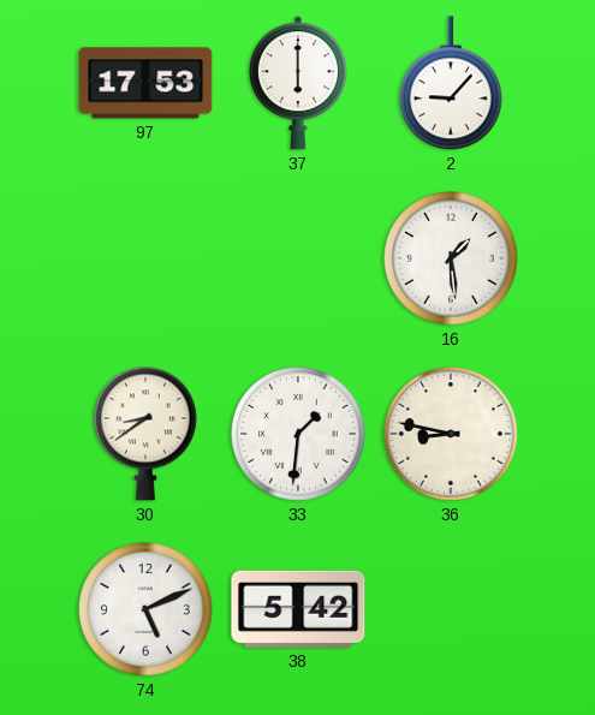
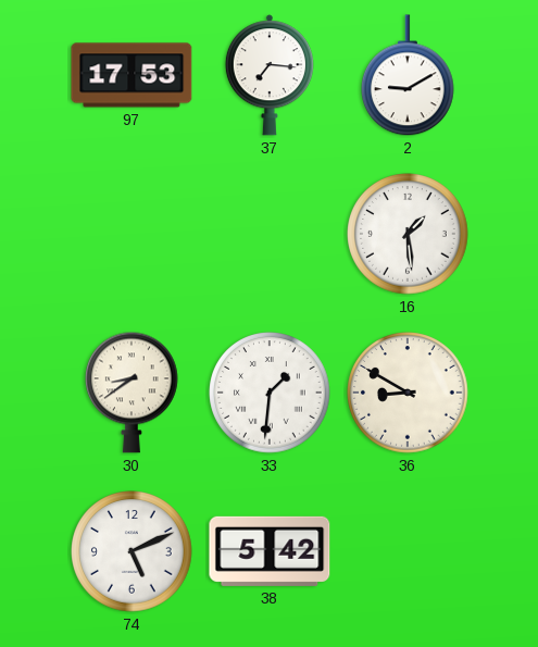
37: 6:00 -> 7:16 (270, 75)
2: 9:07 -> 9:10 (409, 76)
36: 8:47 -> 8:50 (408, 393)
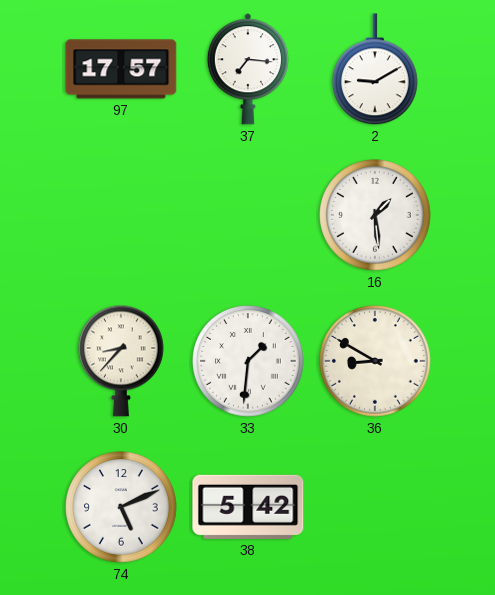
97: 17:53 -> 17:57 (121, 69)
30: 8:39 -> 8:37 (122, 361)
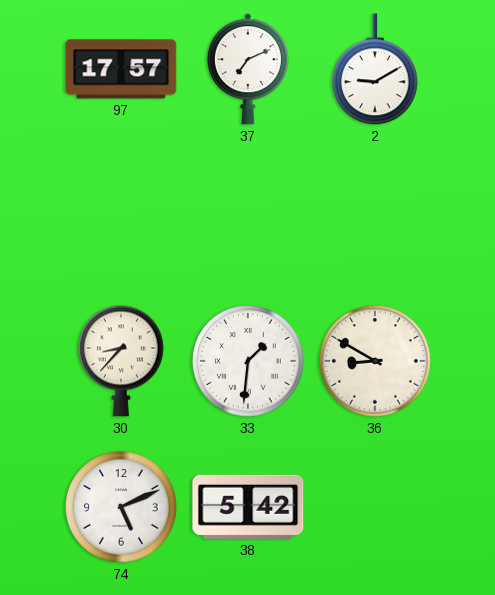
37: 7:16 -> 7:11 (248, 69)
16: 1:29 -> none (375, 215)
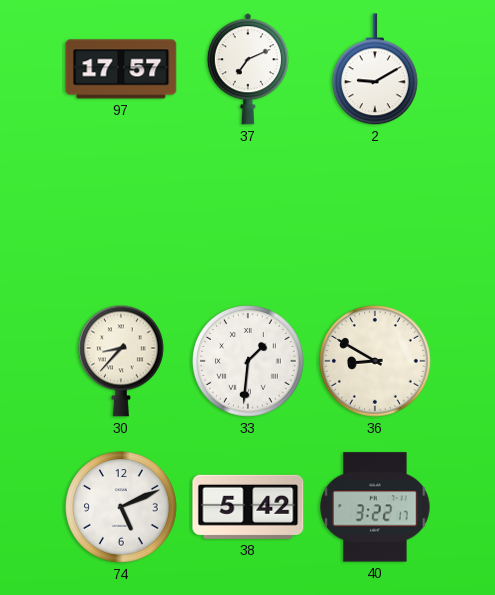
40: none -> 3:22 (375, 507)
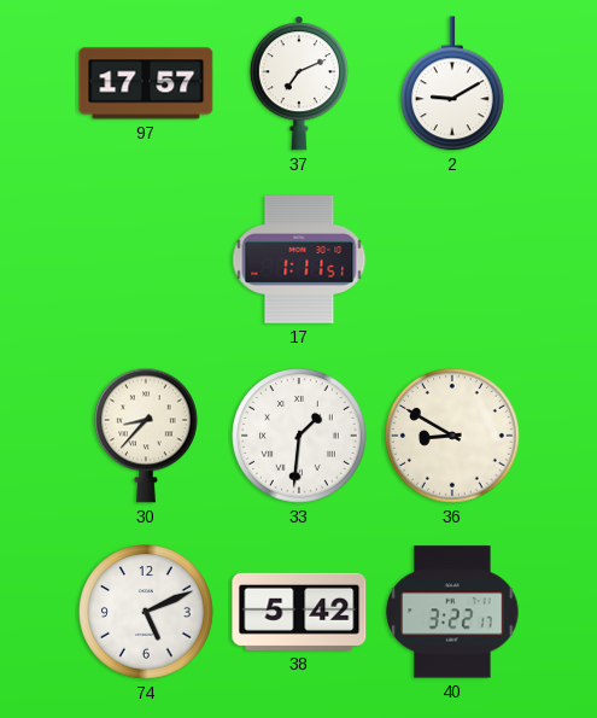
17: none -> 1:11 (299, 261)
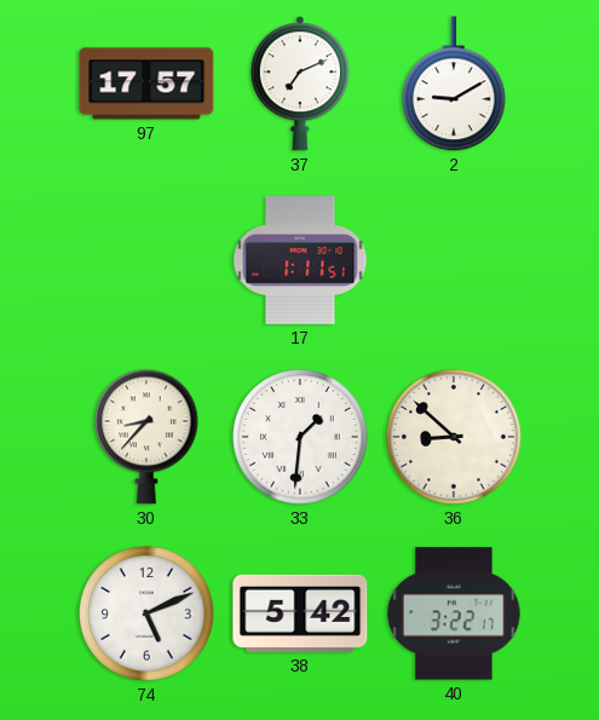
36: 8:50 -> 8:52 (454, 437)
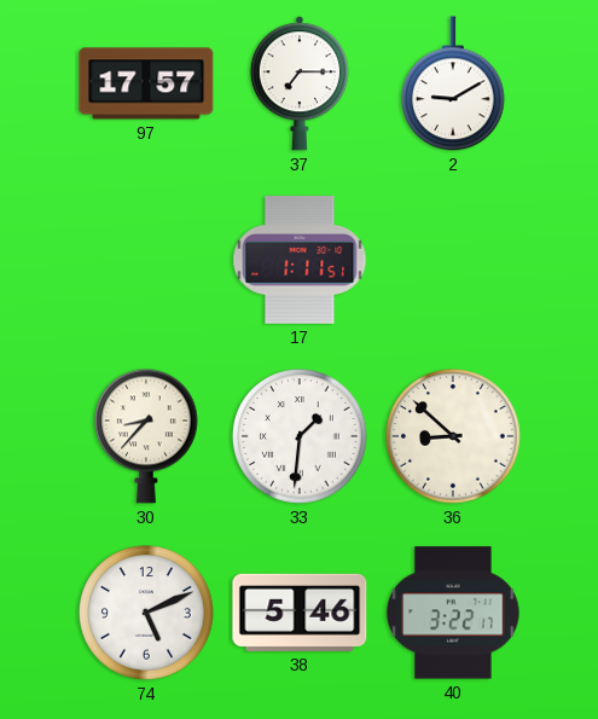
37: 7:11 -> 7:15 (300, 83)
38: 5:42 -> 5:46 (300, 613)
